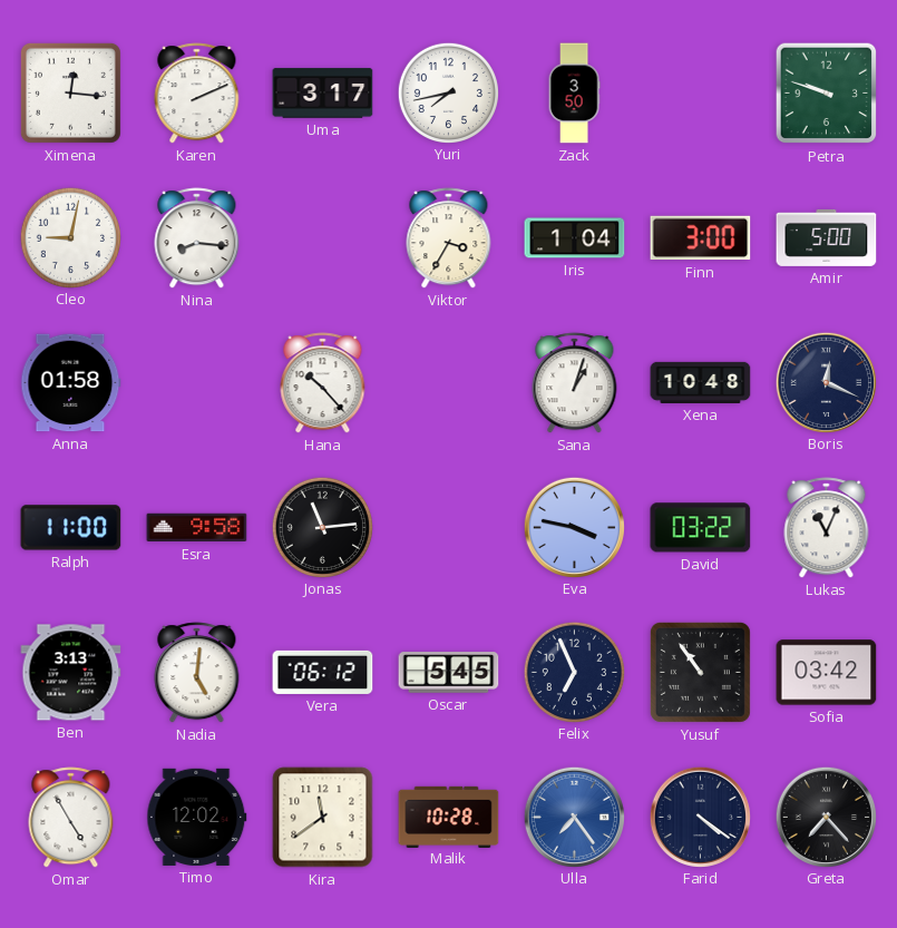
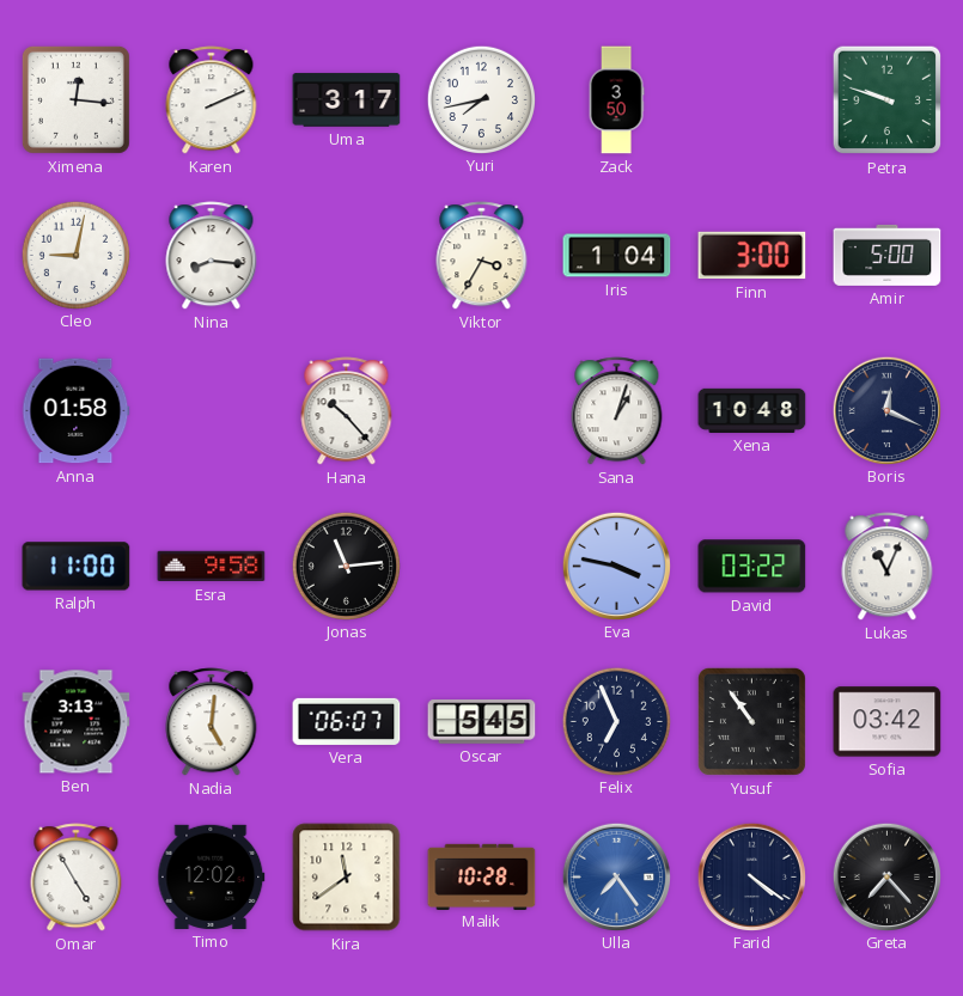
Vera: 06:12 -> 06:07 (347, 721)
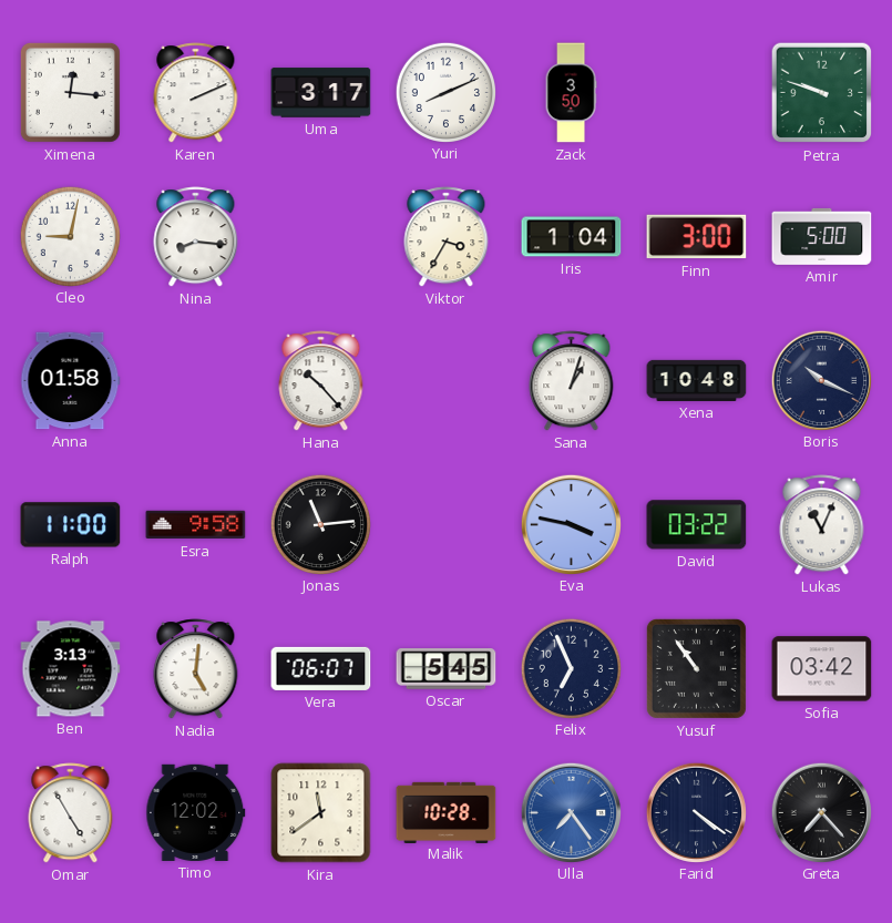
Yuri: 7:43 -> 8:11 (445, 92)
Boris: 12:19 -> 10:19 (821, 380)
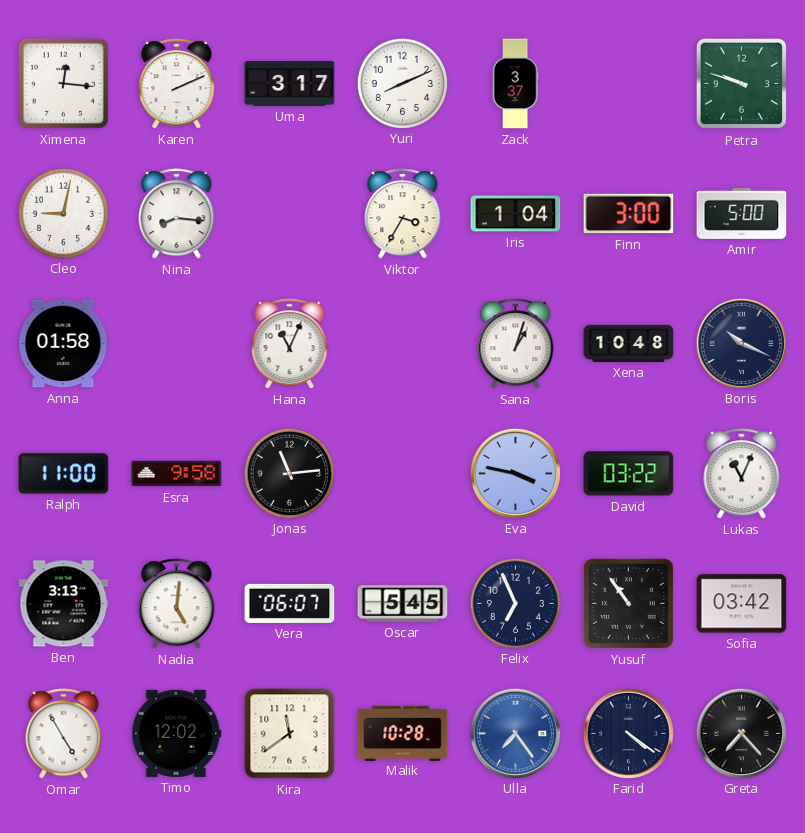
Zack: 3:50 -> 3:37 (515, 84)
Hana: 10:23 -> 11:04 (290, 344)
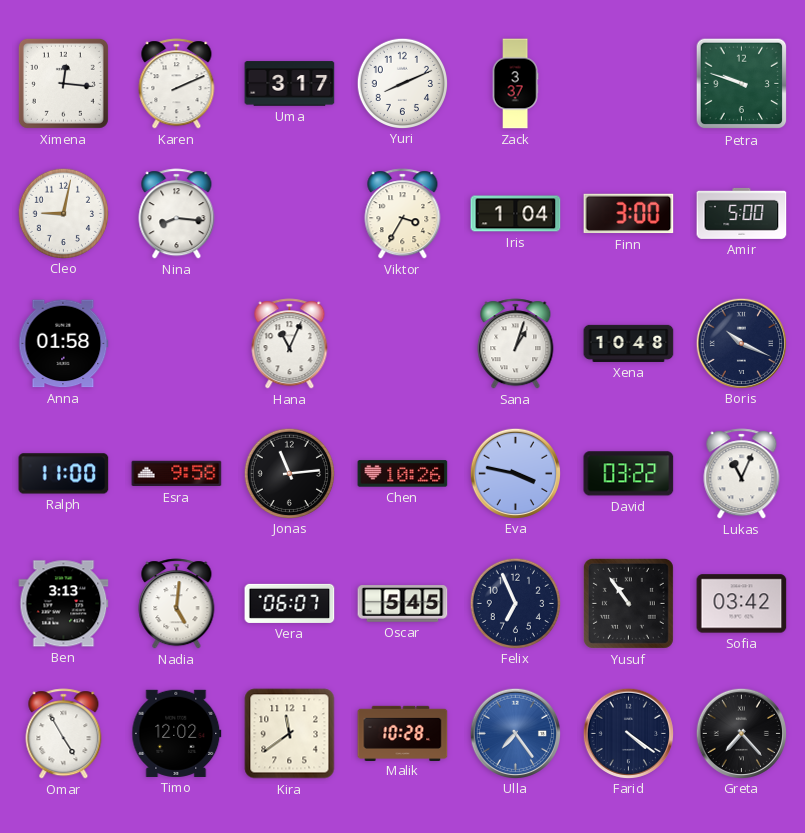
Chen: none -> 10:26 (403, 474)
